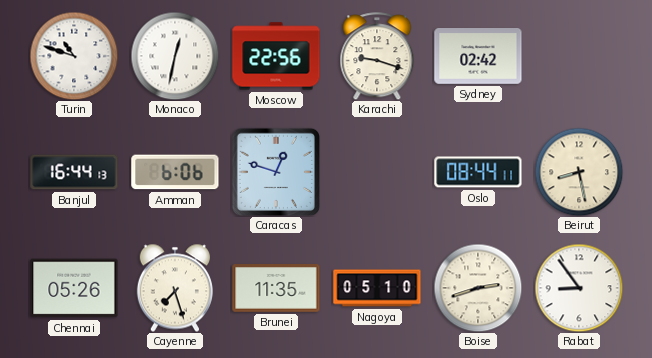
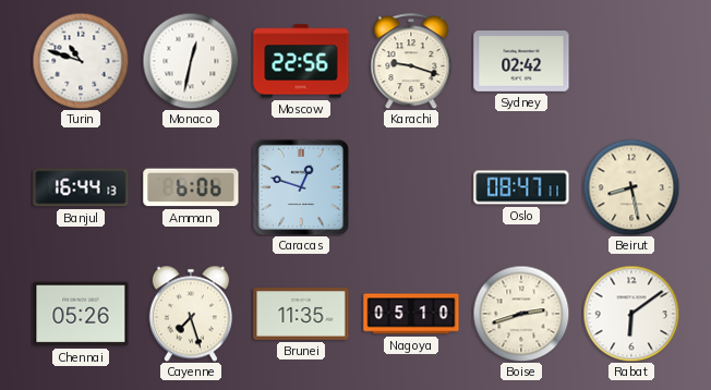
Oslo: 08:44 -> 08:47 (521, 187)
Rabat: 8:54 -> 6:09 (631, 314)
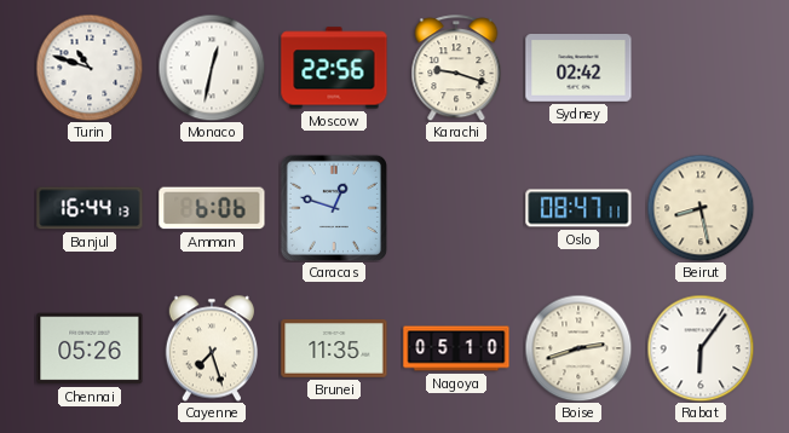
Rabat: 6:09 -> 6:06 (701, 348)
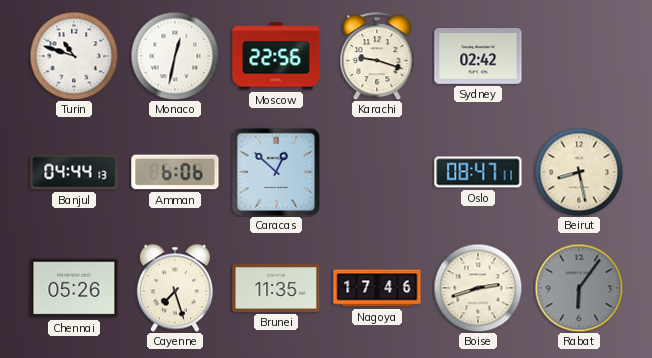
Banjul: 16:44 -> 04:44 (74, 172)
Caracas: 12:48 -> 12:52 (276, 172)
Nagoya: 05:10 -> 17:46 (377, 288)
Rabat dial: white -> grey (579, 288)
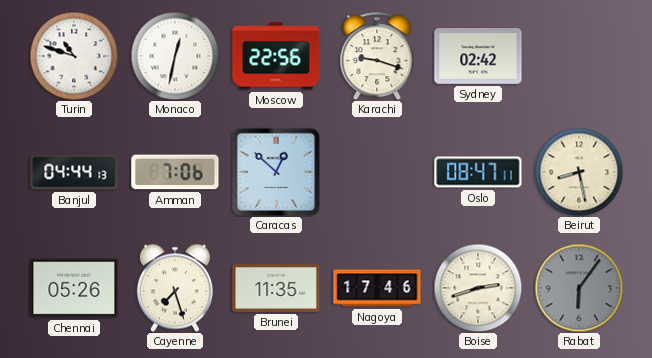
Amman: 6:06 -> 7:06 (175, 172)
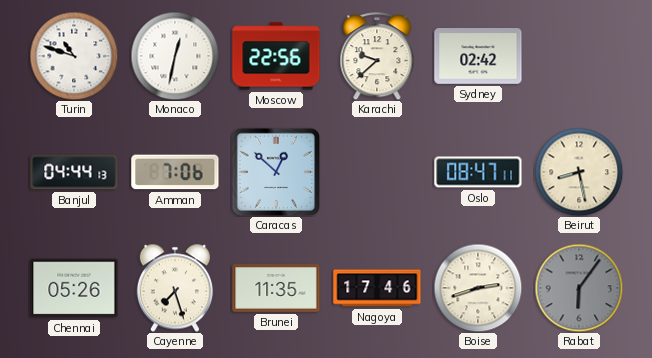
Karachi: 9:18 -> 9:38 (377, 56)
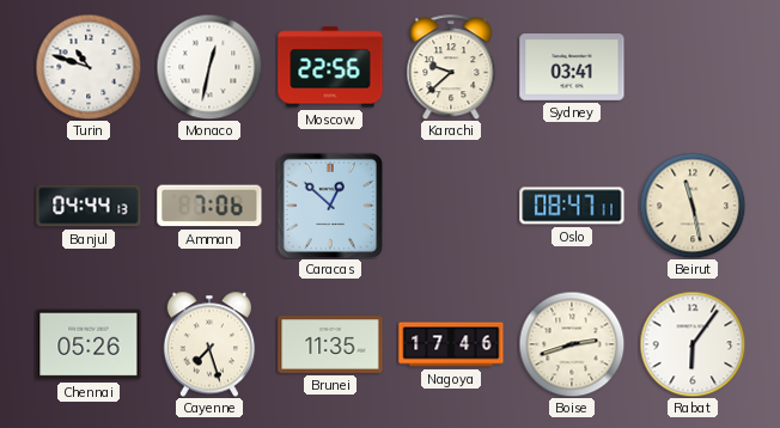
Sydney: 02:42 -> 03:41 (572, 68)
Beirut: 8:28 -> 11:28 (693, 206)
Rabat dial: grey -> white (693, 344)
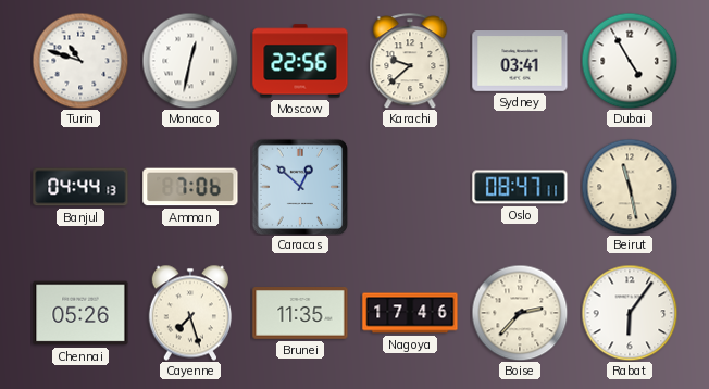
Dubai: none -> 4:55 (630, 61)
Boise: 2:42 -> 2:37 (520, 313)
